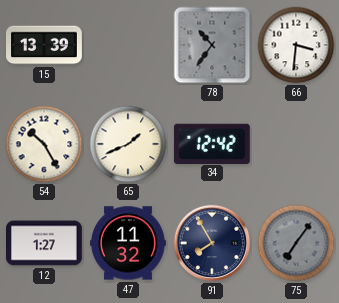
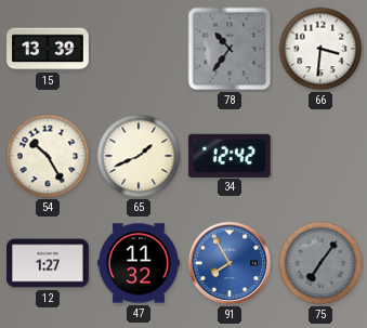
91 dial: navy -> blue (230, 263)
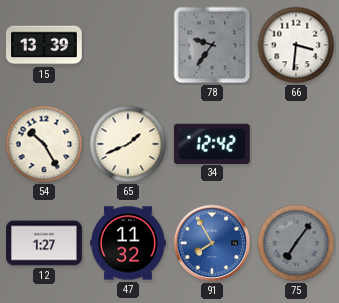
78: 10:36 -> 9:36 (212, 45)
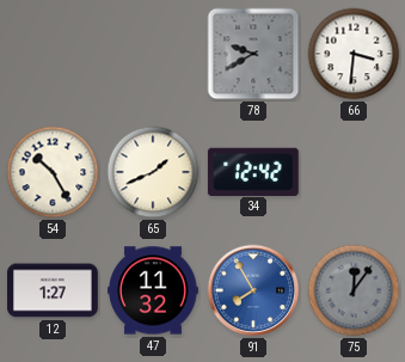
15: 13:39 -> none (44, 45)
78: 9:36 -> 9:40 (253, 54)
75: 7:06 -> 12:06 (354, 290)
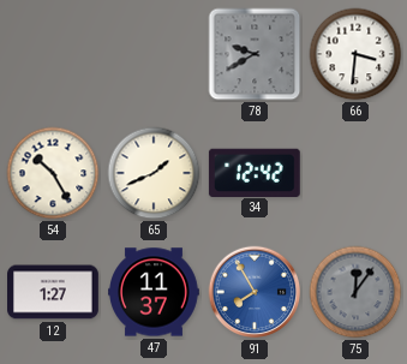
47: 11:32 -> 11:37 (155, 292)
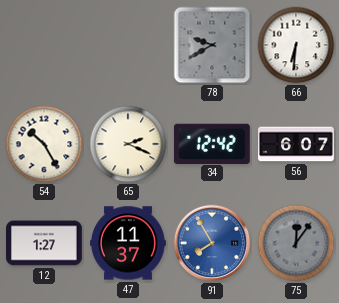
66: 3:31 -> 6:31 (296, 45)
65: 1:41 -> 2:19 (128, 144)
56: none -> 6:07 (297, 144)
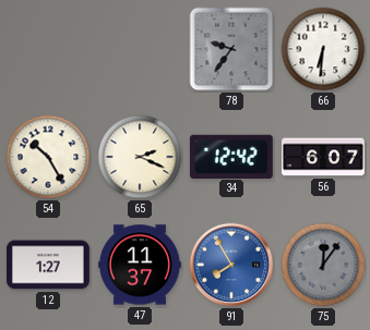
78: 9:40 -> 9:36 (231, 49)
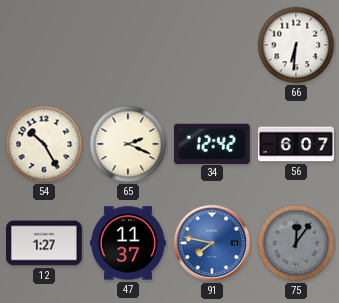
78: 9:36 -> none (231, 49)
91: 7:55 -> 7:47 (212, 243)
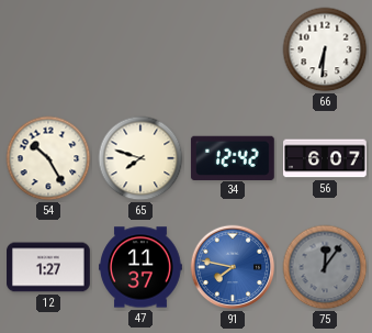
65: 2:19 -> 7:48 (140, 158)
